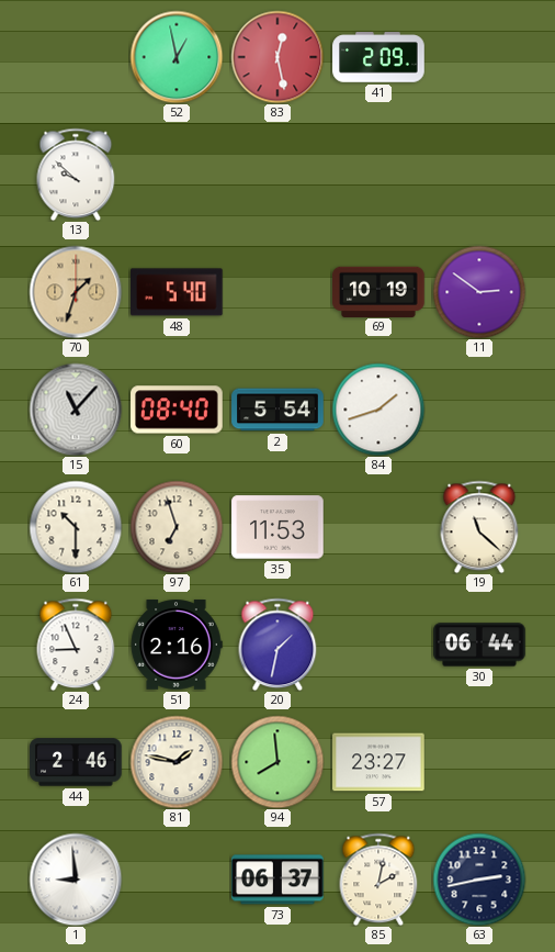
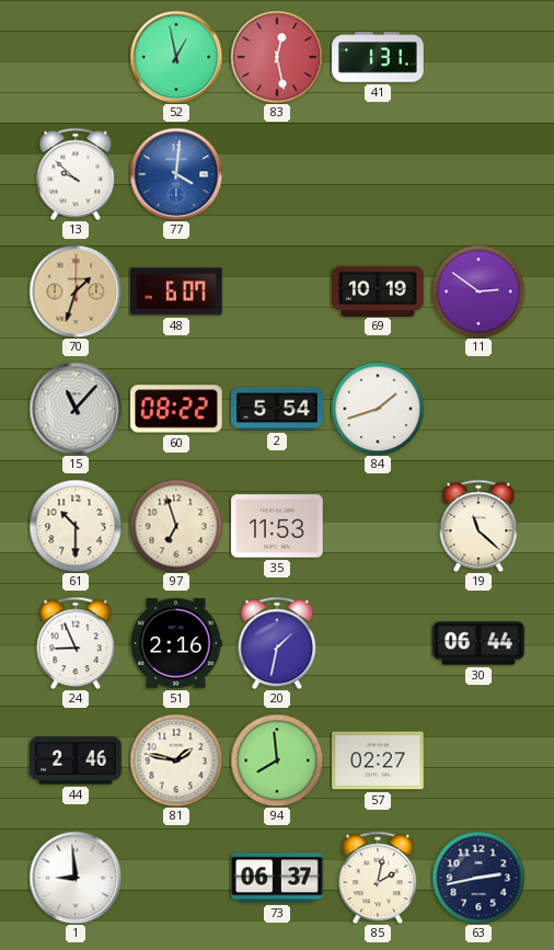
41: 2:09 -> 1:31 (378, 57)
77: none -> 4:01 (176, 174)
48: 5:40 -> 6:07 (177, 291)
60: 08:40 -> 08:22 (176, 409)
57: 23:27 -> 02:27 (378, 760)
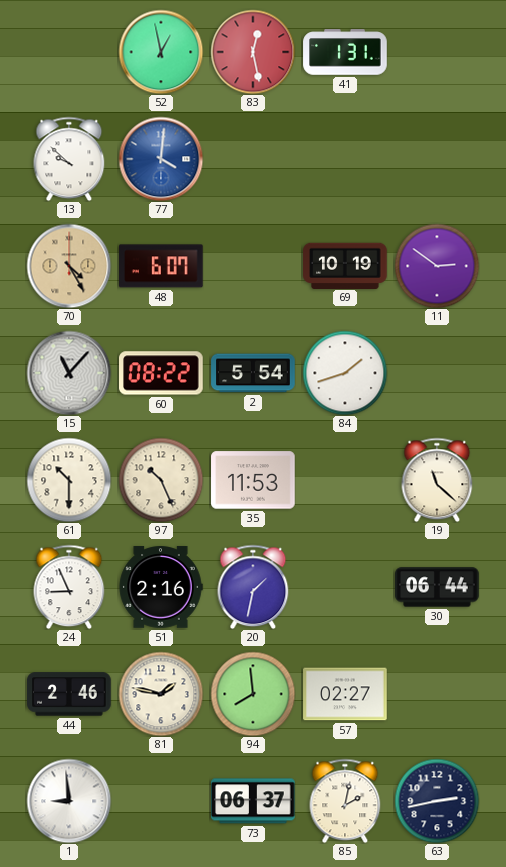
70: 1:33 -> 4:25 (69, 266)
97: 6:57 -> 10:26 (161, 480)
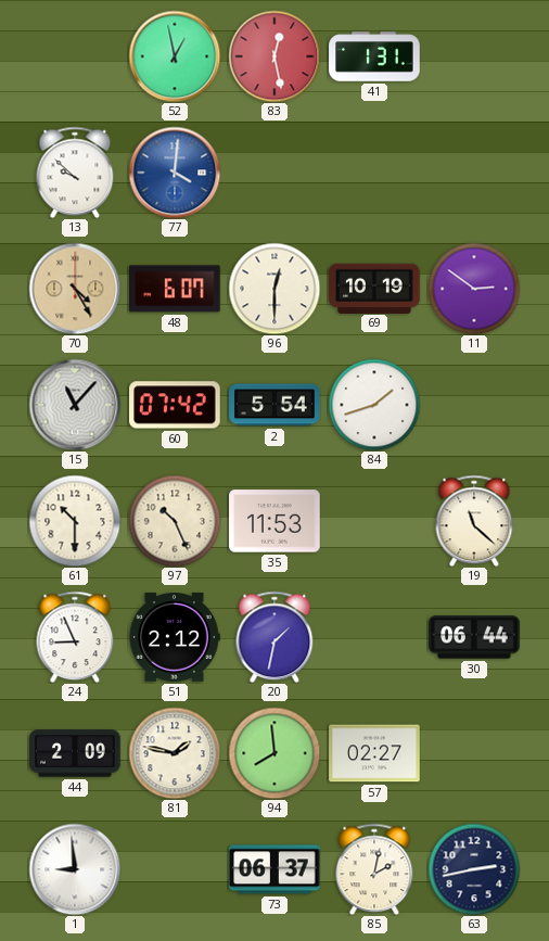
96: none -> 12:30 (274, 289)
60: 08:22 -> 07:42 (175, 405)
51: 2:16 -> 2:12 (175, 637)
44: 2:46 -> 2:09 (75, 753)
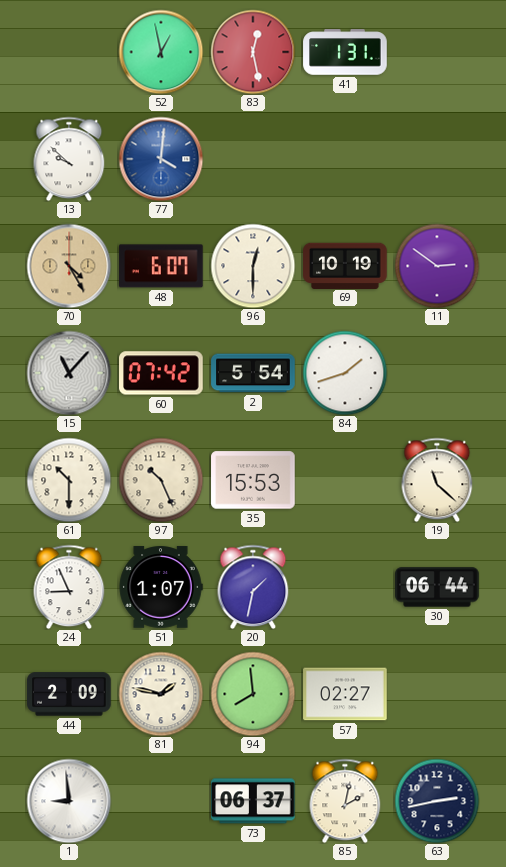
35: 11:53 -> 15:53 (253, 480)
51: 2:12 -> 1:07 (161, 587)
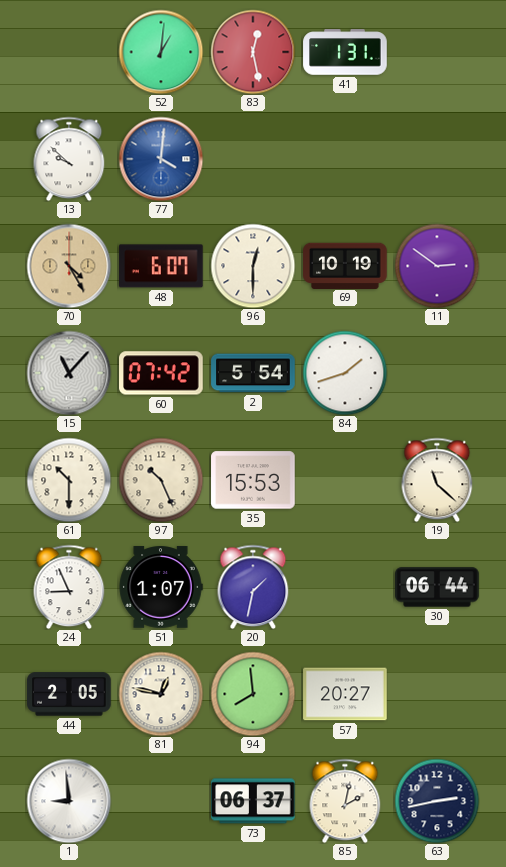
52: 12:58 -> 1:01 (161, 52)
44: 2:09 -> 2:05 (69, 694)
81: 1:47 -> 12:47 (161, 694)
57: 02:27 -> 20:27 (345, 694)
